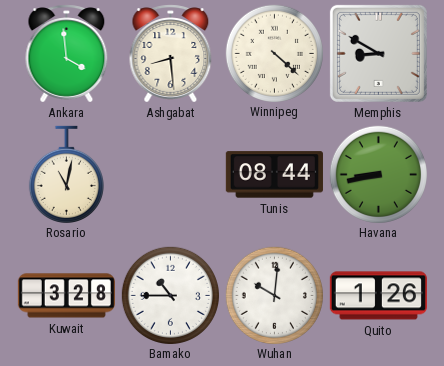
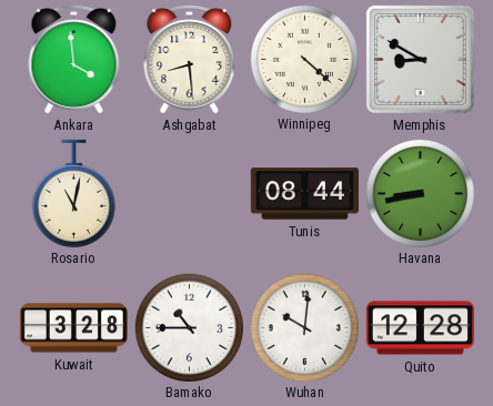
Quito: 1:26 -> 12:28 (420, 328)
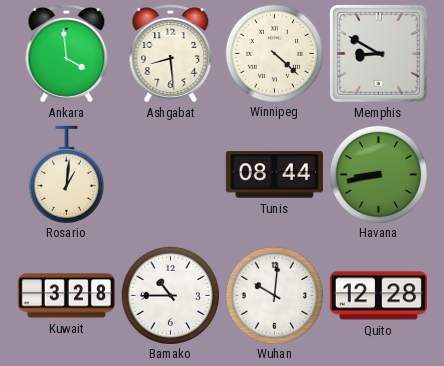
Rosario: 11:02 -> 1:01 (66, 174)
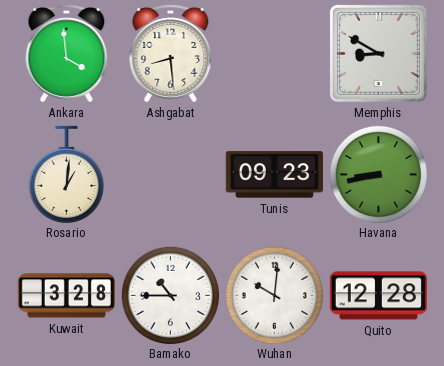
Winnipeg: 4:22 -> none (274, 53)
Tunis: 08:44 -> 09:23 (274, 175)
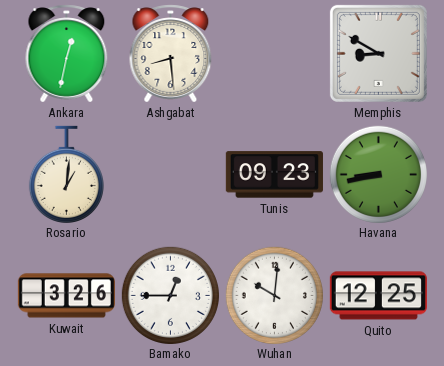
Ankara: 3:59 -> 12:32 (67, 54)
Kuwait: 3:28 -> 3:26 (66, 296)
Bamako: 10:45 -> 12:45 (170, 295)
Quito: 12:28 -> 12:25 (378, 296)
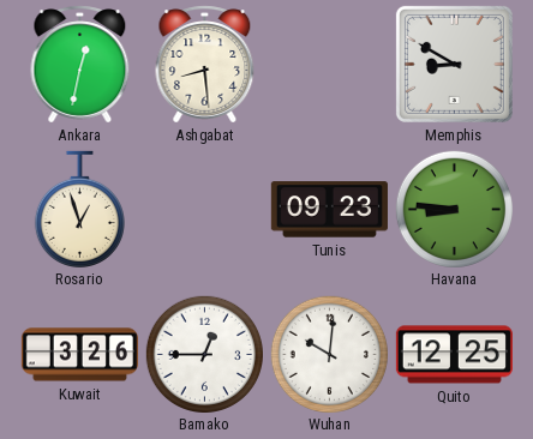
Rosario: 1:01 -> 12:57 (79, 209)
Havana: 8:43 -> 8:46 (454, 209)
